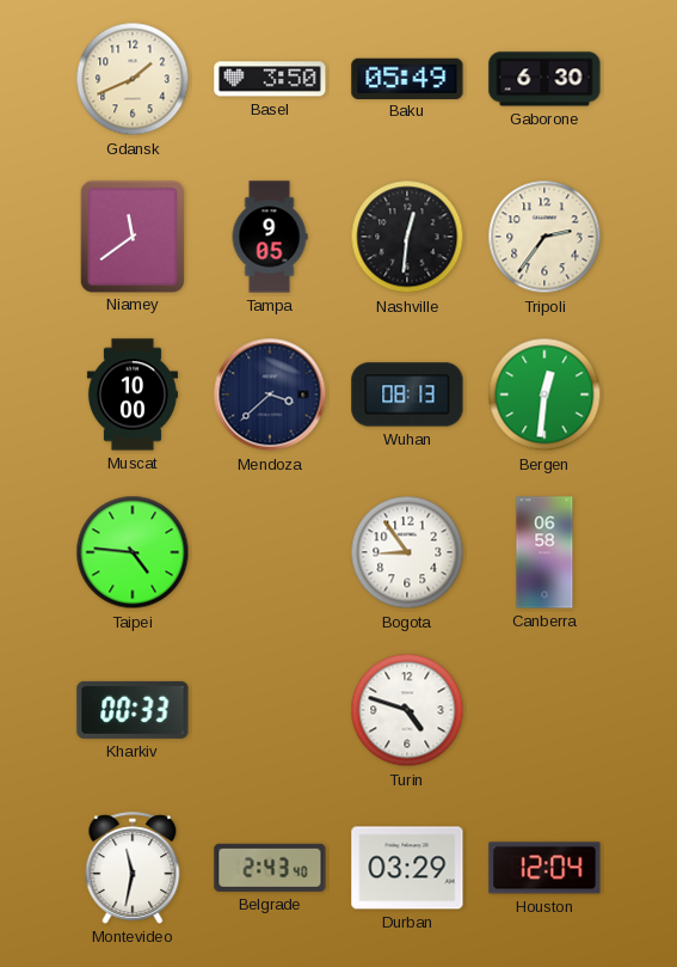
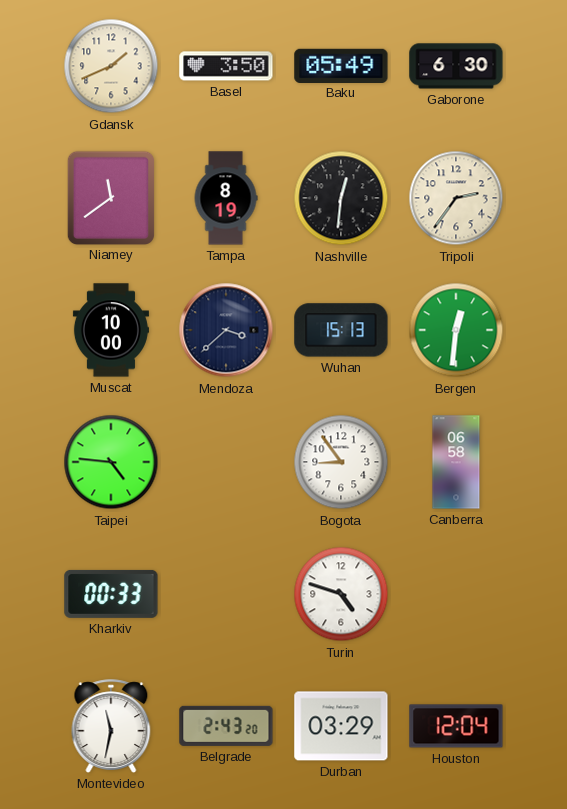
Tampa: 9:05 -> 8:19 (226, 198)
Wuhan: 08:13 -> 15:13 (341, 330)
Belgrade: 2:43:40 -> 2:43:20 (226, 726)
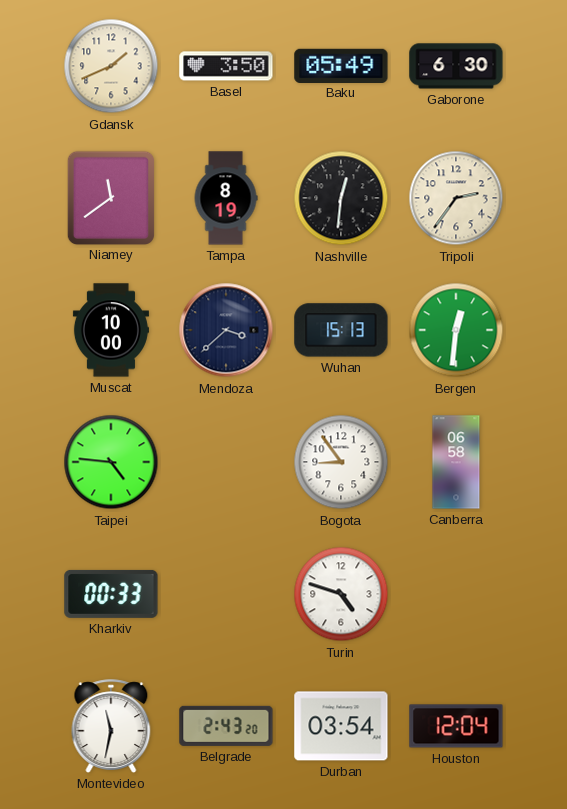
Durban: 03:29 -> 03:54 (341, 726)
